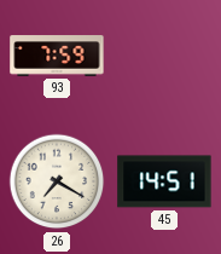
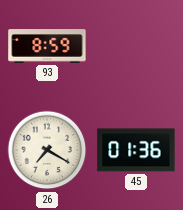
93: 7:59 -> 8:59 (47, 46)
45: 14:51 -> 01:36 (136, 150)
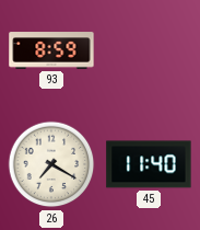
45: 01:36 -> 11:40 (149, 164)
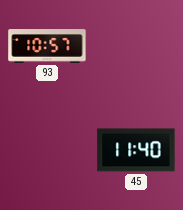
93: 8:59 -> 10:57 (47, 46)
26: 7:20 -> none (51, 164)
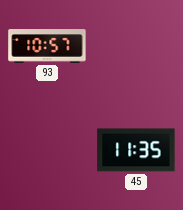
45: 11:40 -> 11:35 (136, 150)
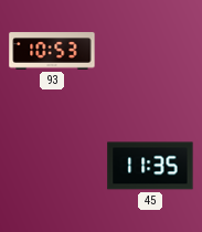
93: 10:57 -> 10:53 (52, 51)
